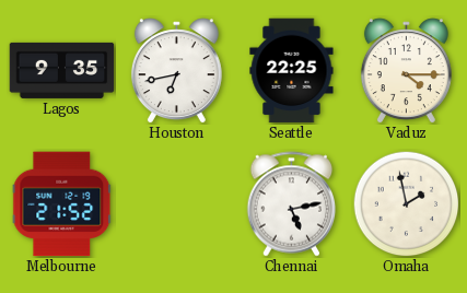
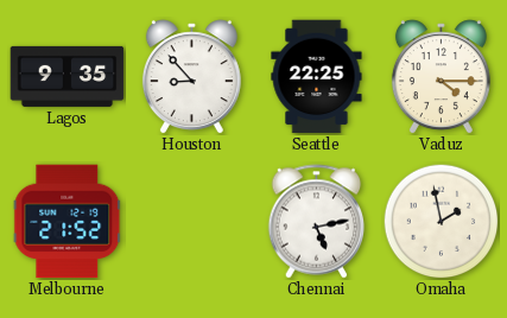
Houston: 6:43 -> 8:53 (191, 77)
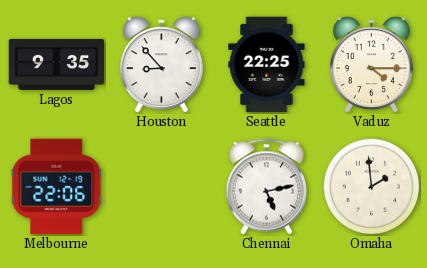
Melbourne: 21:52 -> 22:06 (57, 187)
Omaha: 1:58 -> 1:59 (371, 186)
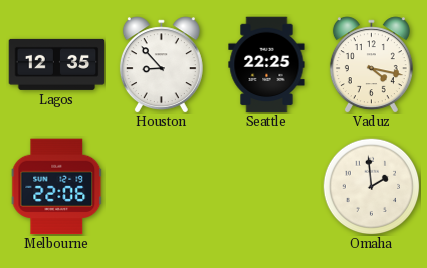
Lagos: 9:35 -> 12:35 (57, 64)
Vaduz: 4:15 -> 4:17 (371, 65)
Chennai: 5:13 -> none (267, 187)
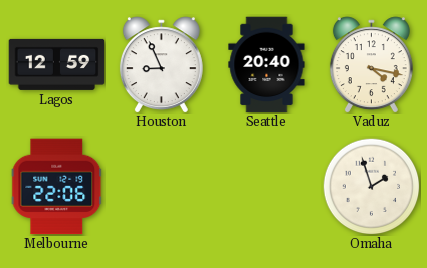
Lagos: 12:35 -> 12:59 (57, 64)
Houston: 8:53 -> 8:56 (161, 65)
Seattle: 22:25 -> 20:40 (267, 65)
Omaha: 1:59 -> 1:57 (371, 186)
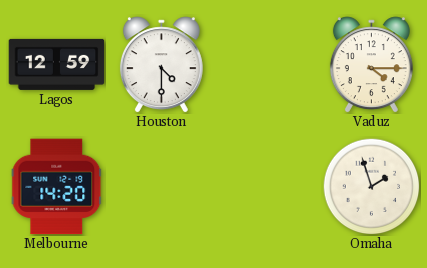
Houston: 8:56 -> 4:30 (161, 65)
Seattle: 20:40 -> none (267, 65)
Vaduz: 4:17 -> 4:15 (371, 65)
Melbourne: 22:06 -> 14:20 (57, 187)
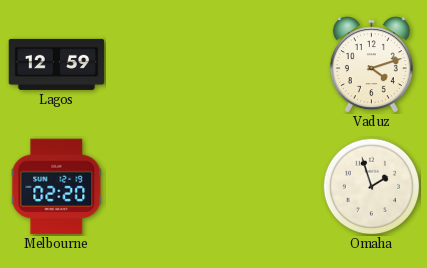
Houston: 4:30 -> none (161, 65)
Vaduz: 4:15 -> 4:12 (371, 65)
Melbourne: 14:20 -> 02:20 (57, 187)
